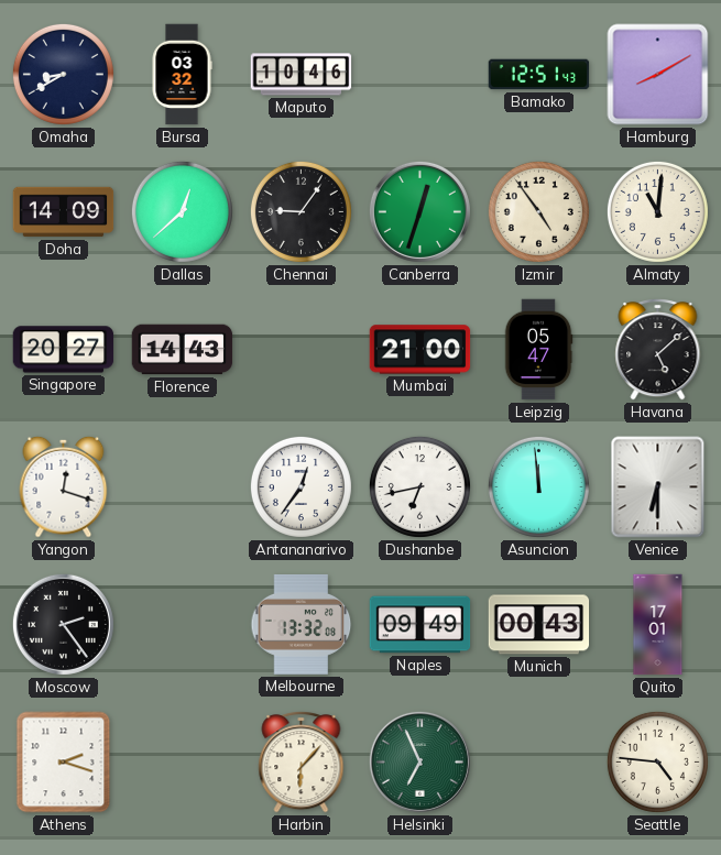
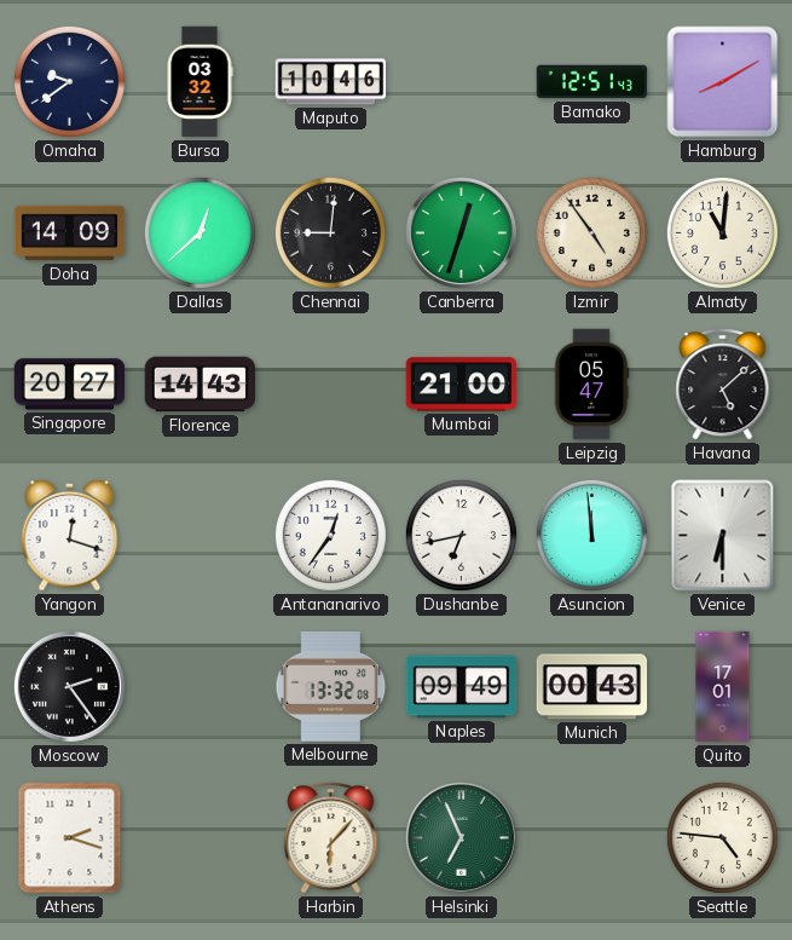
Omaha: 8:40 -> 9:39 (69, 81)
Chennai: 9:06 -> 9:01 (330, 232)
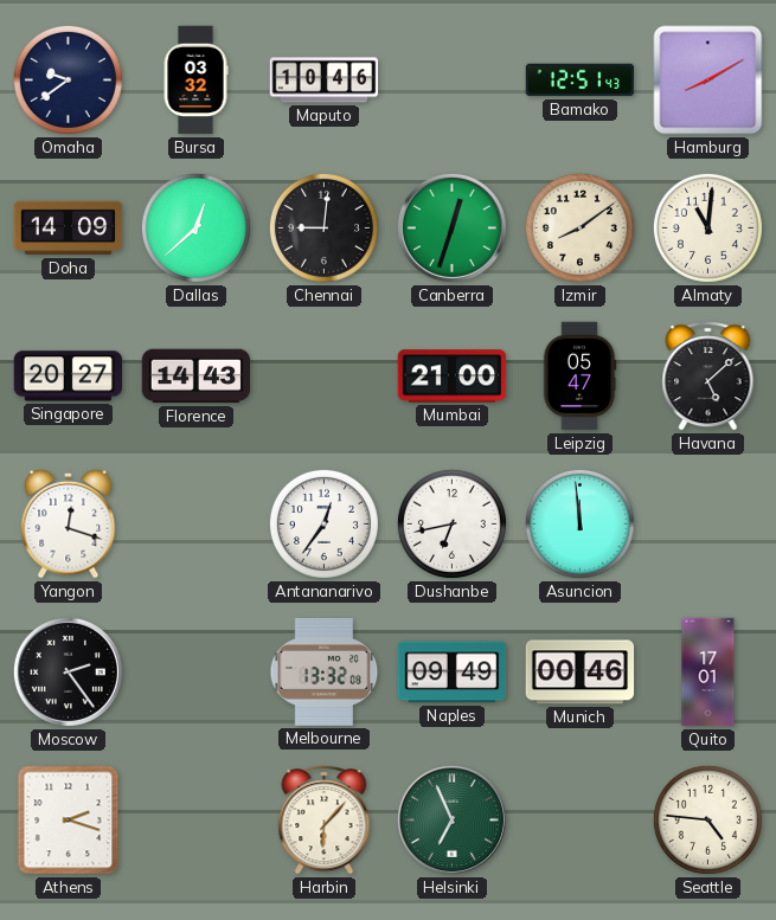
Izmir: 4:54 -> 8:09 (579, 227)
Venice: 6:30 -> none (723, 536)
Munich: 00:43 -> 00:46 (581, 673)
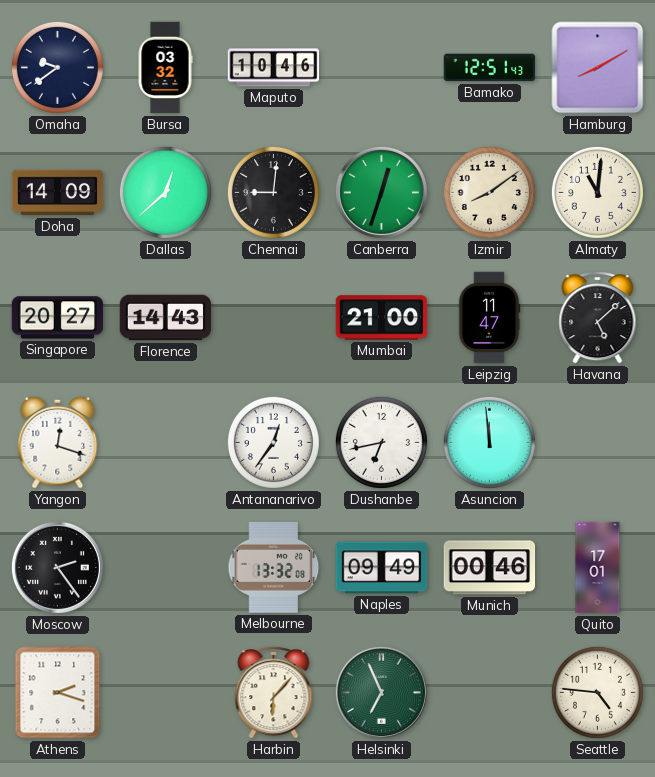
Leipzig: 05:47 -> 11:47 (489, 318)
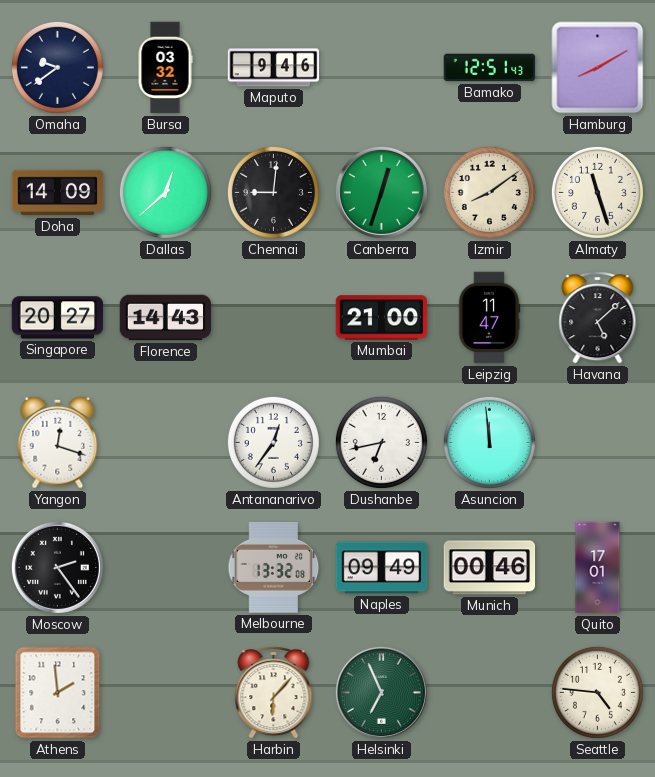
Maputo: 10:46 -> 9:46 (274, 68)
Almaty: 11:01 -> 11:27 (597, 192)
Athens: 2:18 -> 1:59 (58, 693)
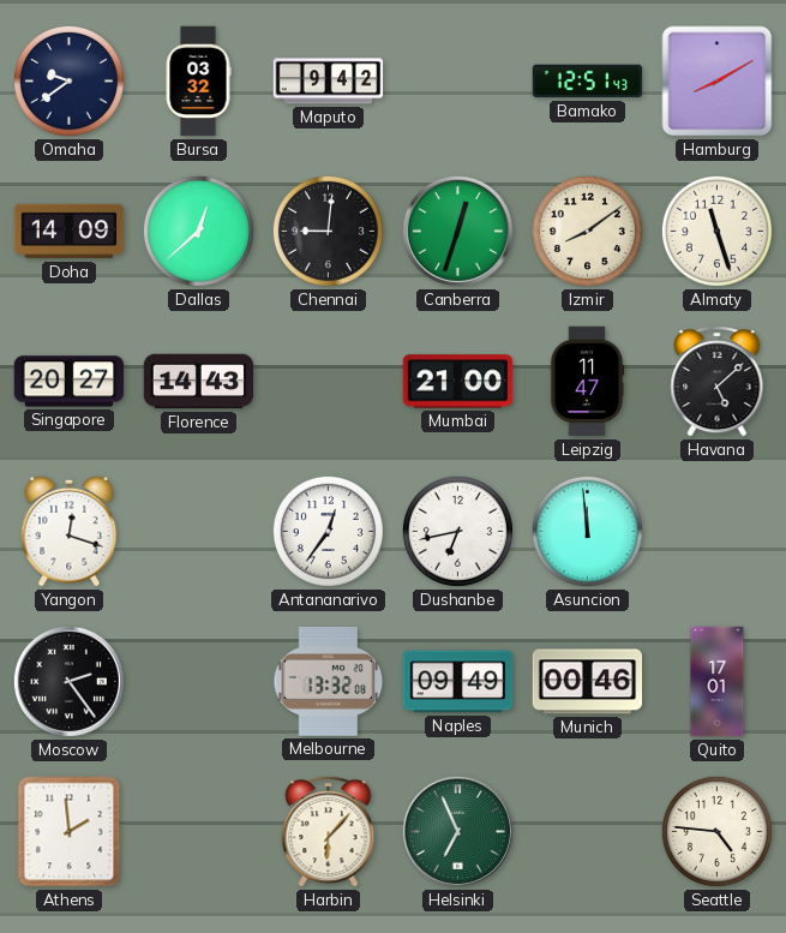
Maputo: 9:46 -> 9:42 (329, 82)
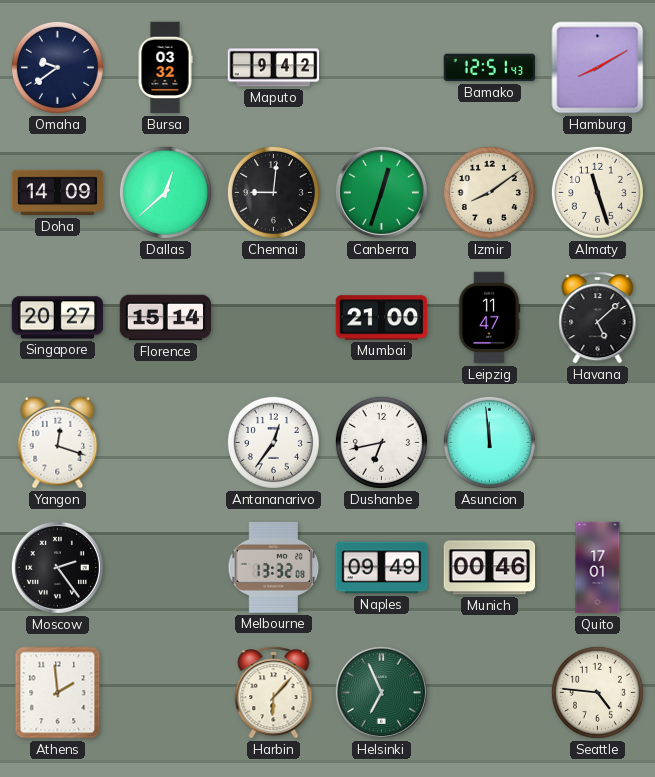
Florence: 14:43 -> 15:14 (166, 318)
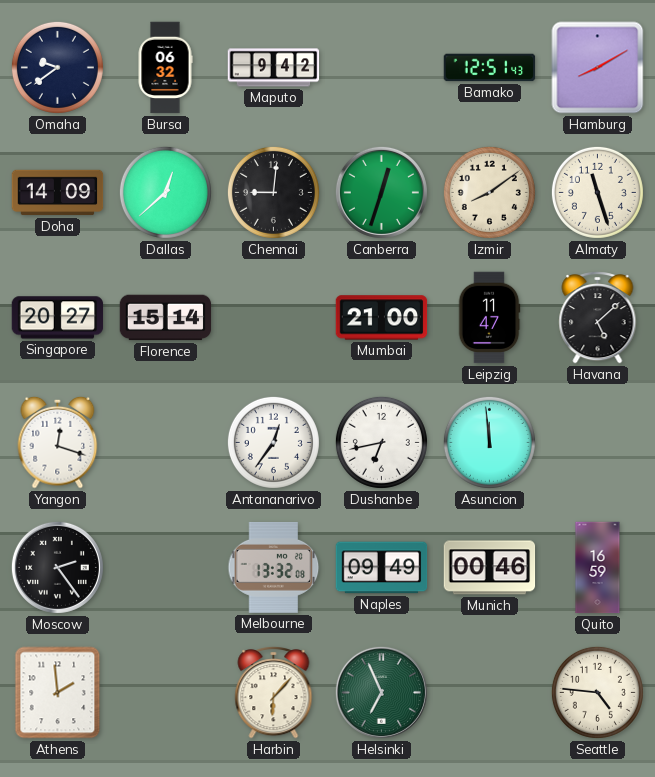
Bursa: 03:32 -> 06:32 (165, 68)
Quito: 17:01 -> 16:59 (598, 568)
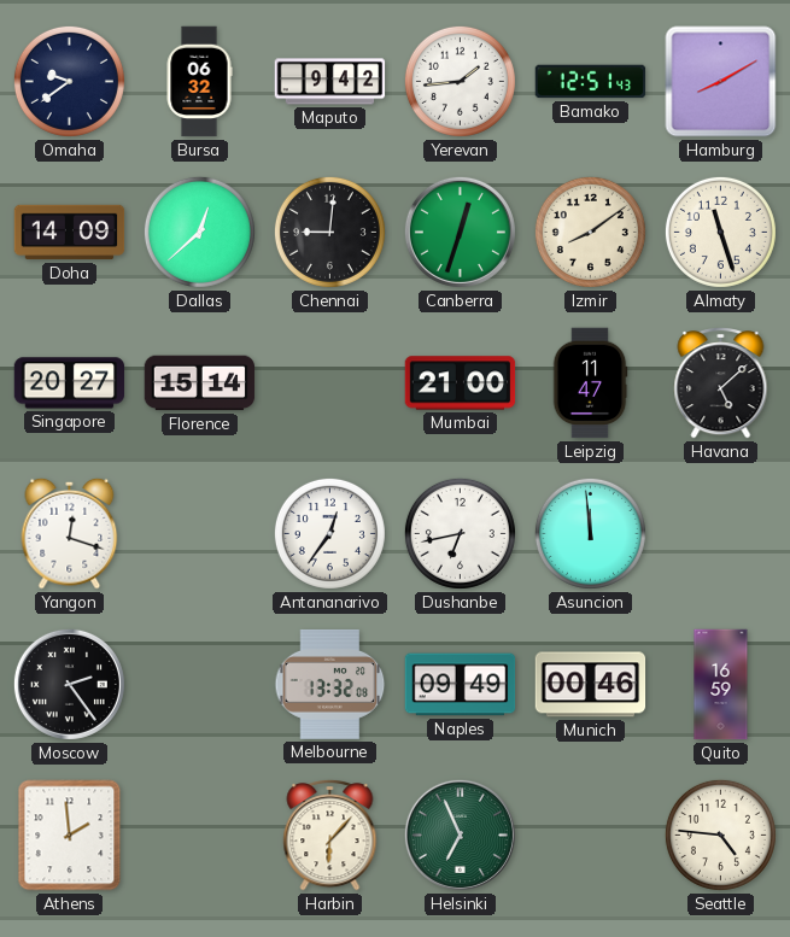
Yerevan: none -> 1:44 (460, 81)
